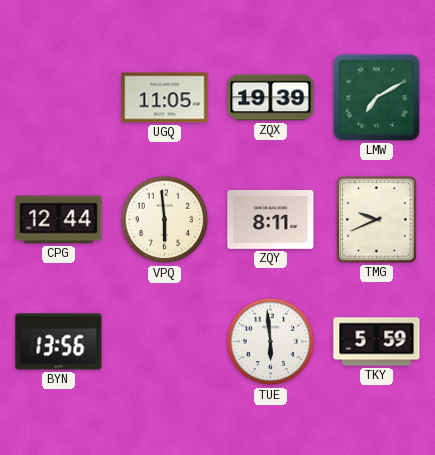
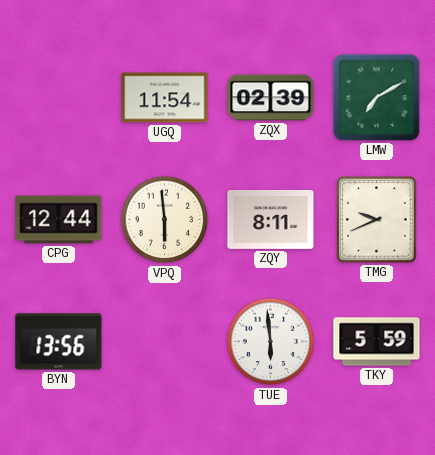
UGQ: 11:05 -> 11:54 (165, 98)
ZQX: 19:39 -> 02:39 (271, 98)
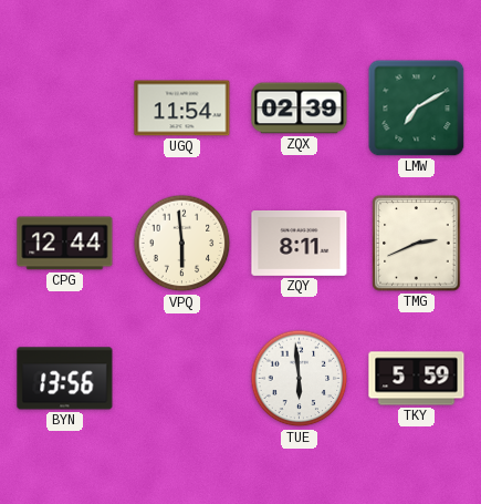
TMG: 9:41 -> 2:41 (417, 244)
